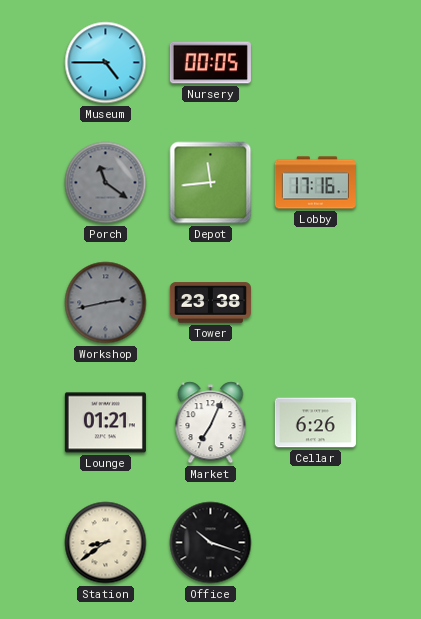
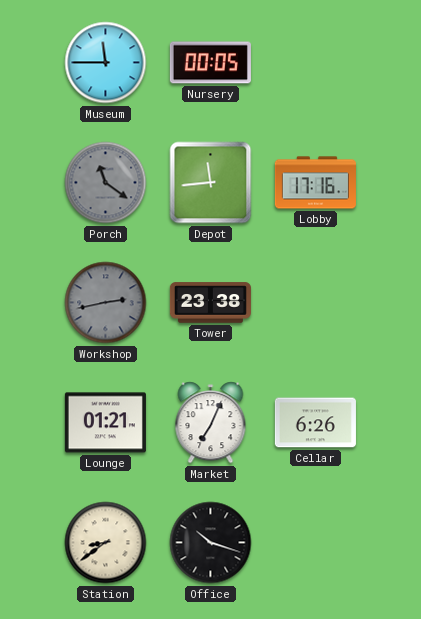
Museum: 4:45 -> 11:45 (106, 63)
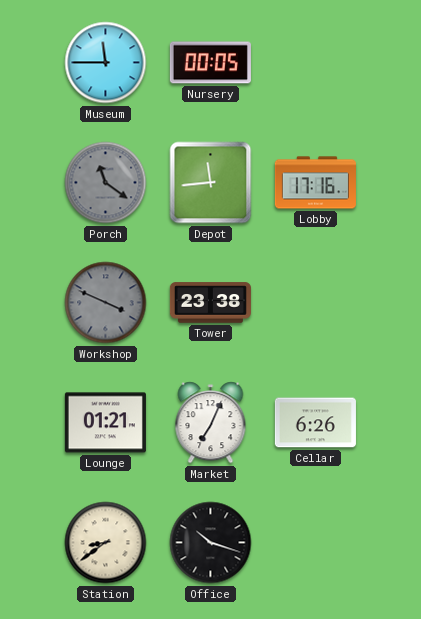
Workshop: 2:43 -> 3:49 (106, 303)
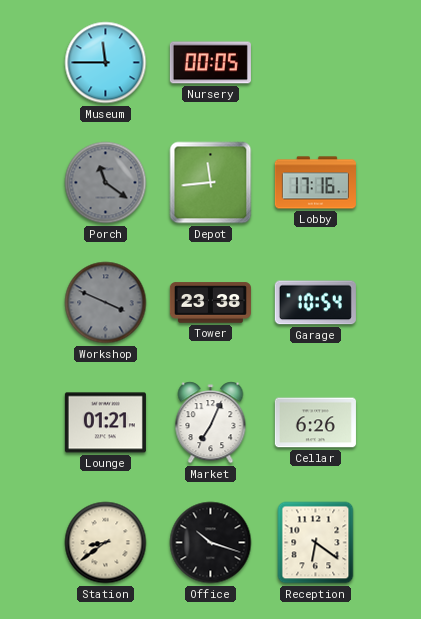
Garage: none -> 10:54 (315, 303)
Reception: none -> 6:21 (316, 543)
